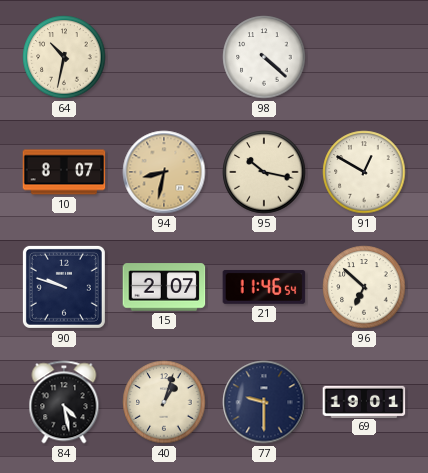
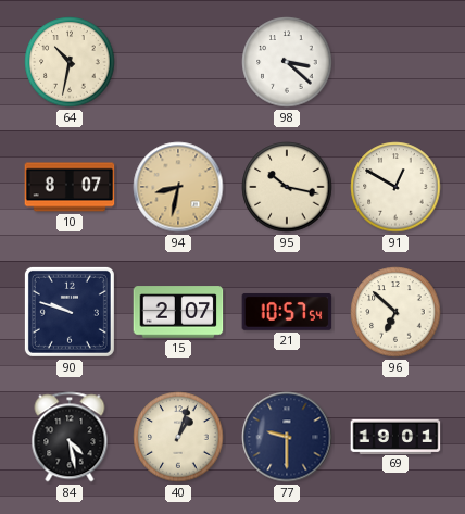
98: 4:22 -> 3:22 (287, 62)
21: 11:46 -> 10:57 (287, 312)
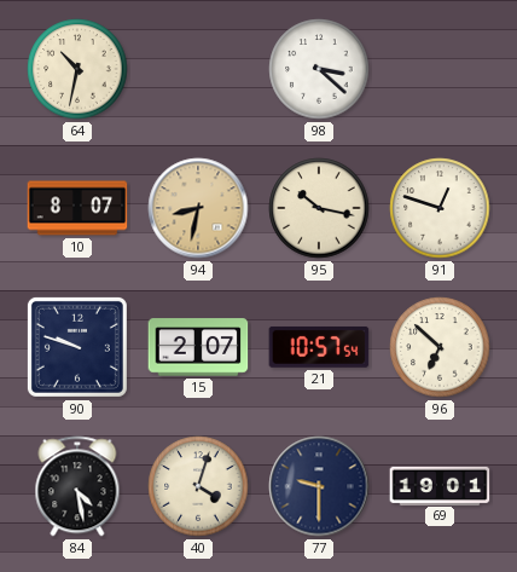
91: 12:50 -> 12:48 (440, 208)
40: 1:03 -> 4:03 (198, 486)
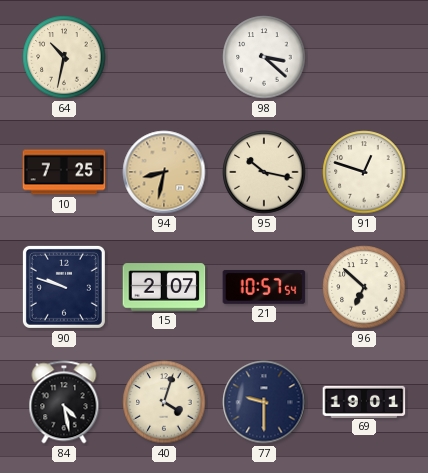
10: 8:07 -> 7:25 (64, 172)
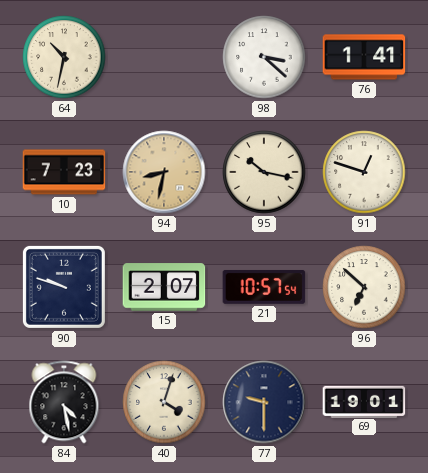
76: none -> 1:41 (364, 57)
10: 7:25 -> 7:23 (64, 172)
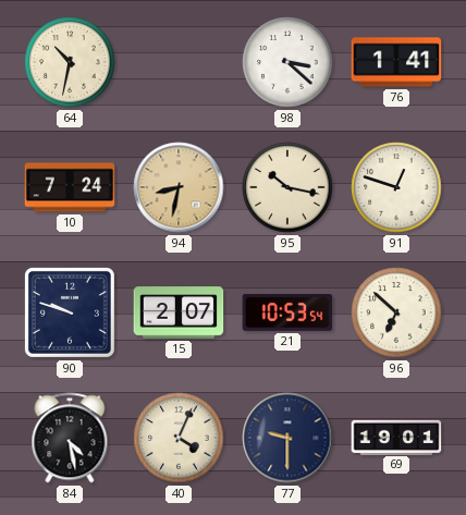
10: 7:23 -> 7:24 (70, 187)
21: 10:57 -> 10:53 (287, 312)
40: 4:03 -> 4:04 (179, 438)
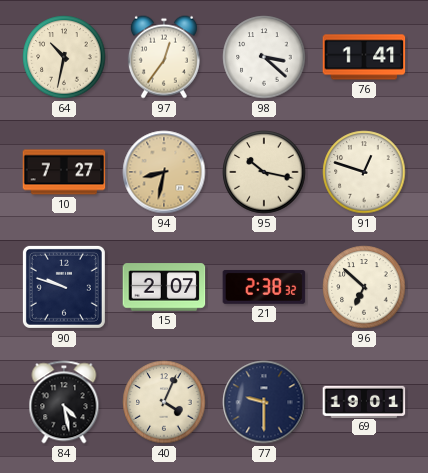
97: none -> 12:36 (164, 57)
10: 7:24 -> 7:27 (64, 172)
21: 10:53 -> 2:38 (264, 287)
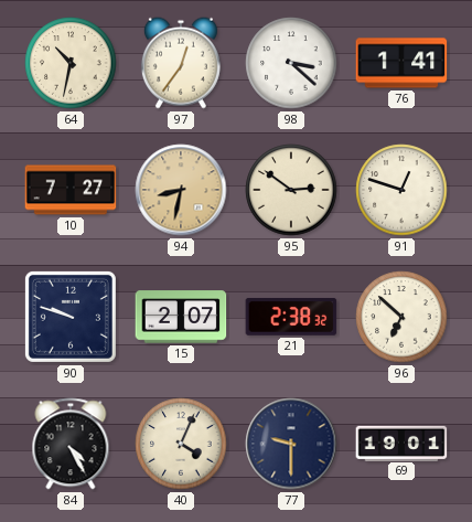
95: 10:17 -> 2:51 (291, 190)
84: 4:28 -> 4:25 (71, 444)
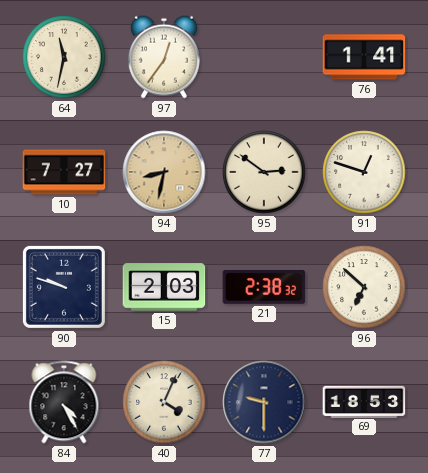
64: 10:32 -> 11:32 (64, 57)
98: 3:22 -> none (291, 63)
15: 2:07 -> 2:03 (164, 287)
69: 19:01 -> 18:53 (364, 401)
